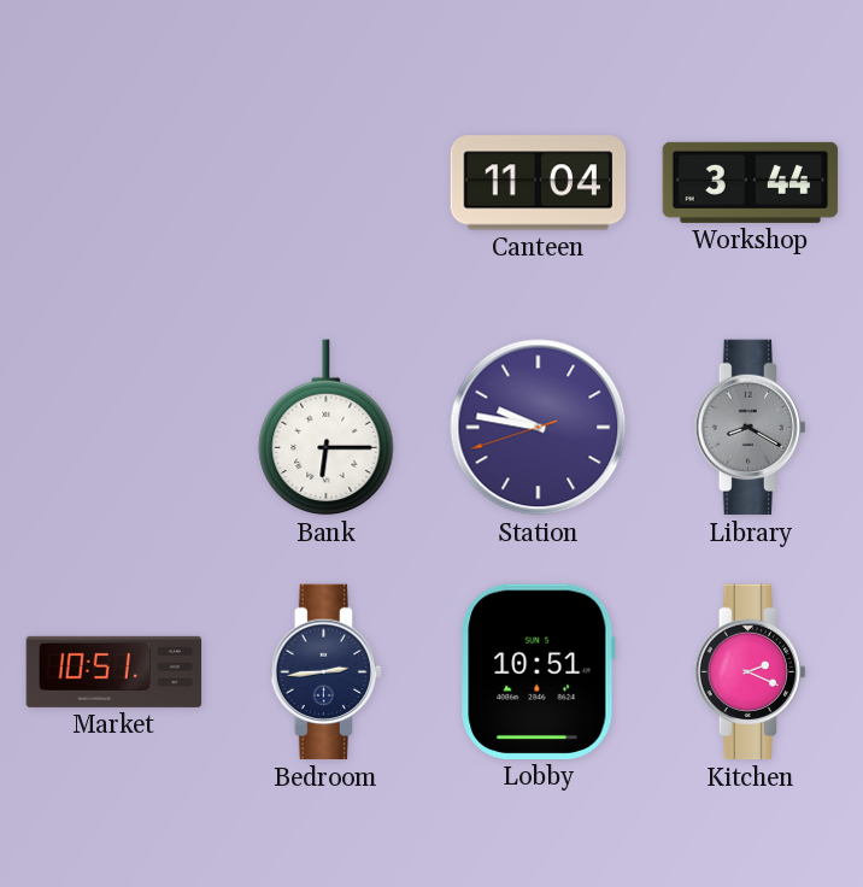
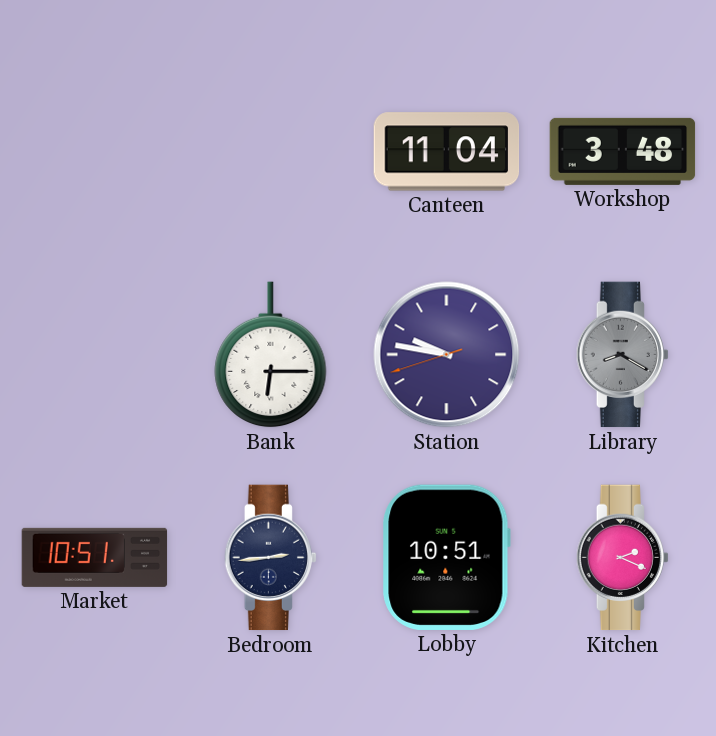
Workshop: 3:44 -> 3:48 (623, 151)
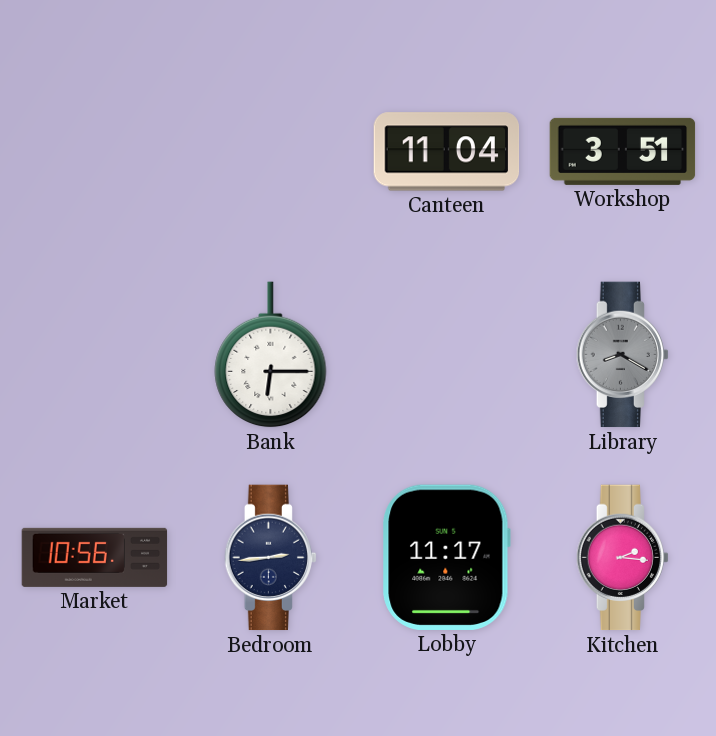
Workshop: 3:48 -> 3:51 (623, 151)
Station: 9:46 -> none (447, 355)
Market: 10:51 -> 10:56 (95, 557)
Lobby: 10:51 -> 11:17 (447, 557)
Kitchen: 2:19 -> 2:16 (622, 558)
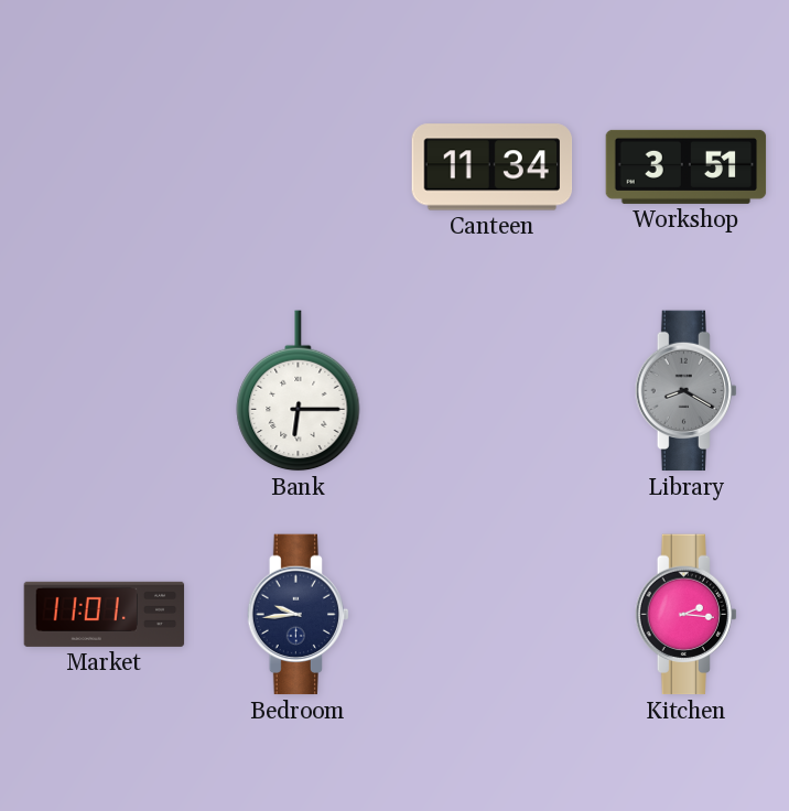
Canteen: 11:04 -> 11:34 (493, 167)
Market: 10:56 -> 11:01 (105, 614)
Bedroom: 2:44 -> 9:44 (298, 615)
Lobby: 11:17 -> none (447, 557)
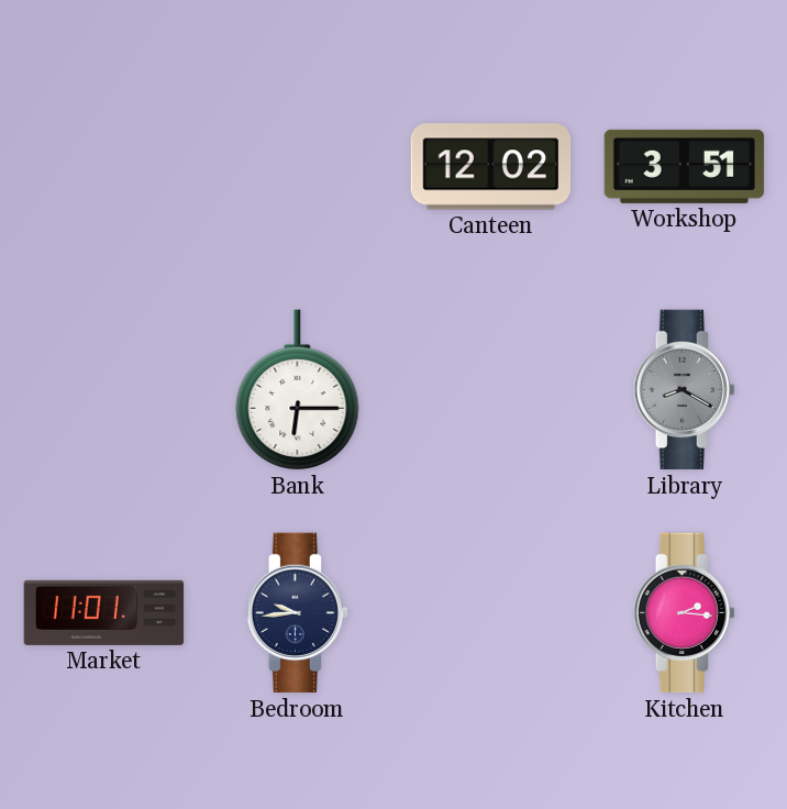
Canteen: 11:34 -> 12:02 (491, 167)
